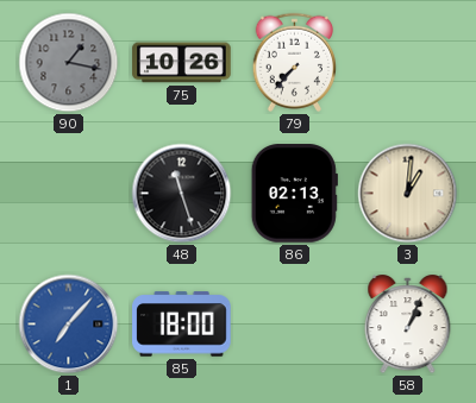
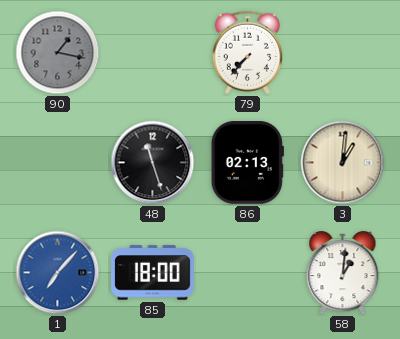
75: 10:26 -> none (182, 63)
58: 1:04 -> 1:01 (343, 274)
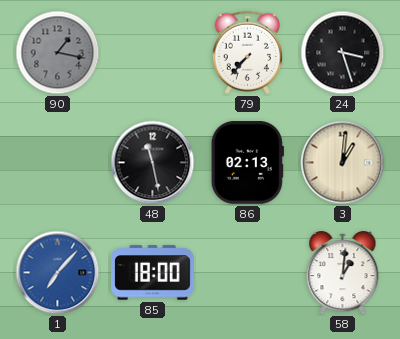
24: none -> 3:27 (343, 53)
48: 11:27 -> 11:28 (153, 163)
